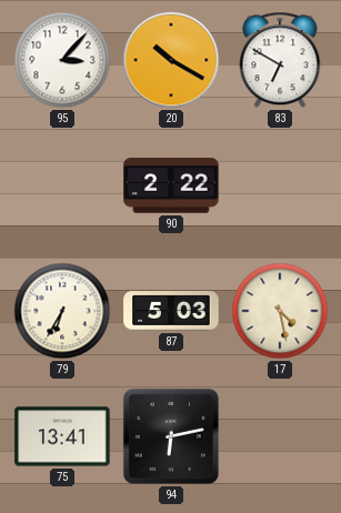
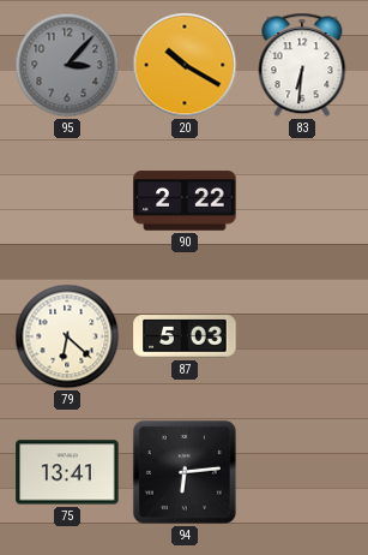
95 dial: white -> grey (67, 65)
83: 6:50 -> 6:31 (302, 65)
79: 6:35 -> 6:22 (67, 336)
17: 4:28 -> none (280, 311)
94: 6:13 -> 6:14 (185, 472)
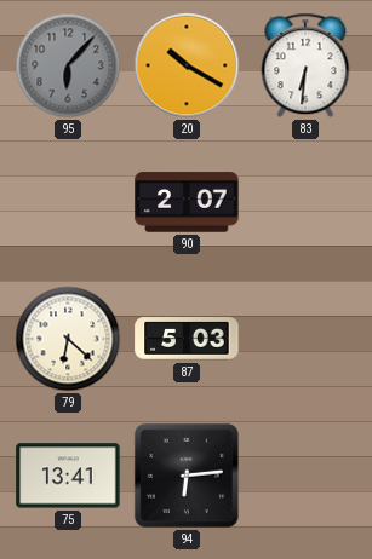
95: 3:07 -> 6:07 (68, 65)
90: 2:22 -> 2:07 (187, 202)
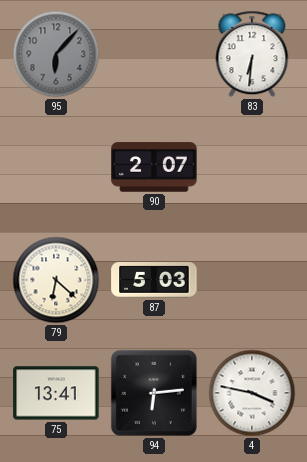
20: 10:20 -> none (187, 65)
4: none -> 3:47 (252, 393)
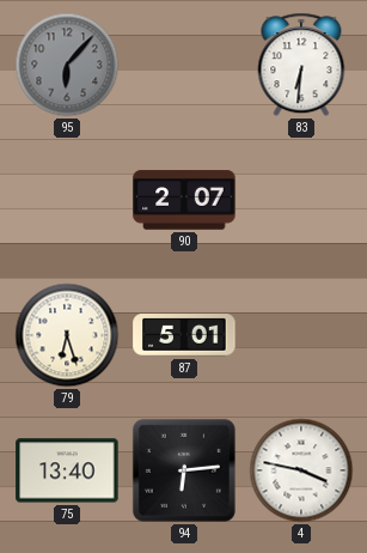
79: 6:22 -> 6:27 (67, 335)
87: 5:03 -> 5:01 (184, 335)
75: 13:41 -> 13:40 (67, 470)
